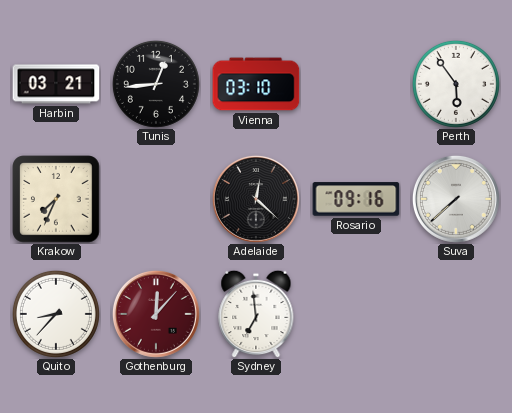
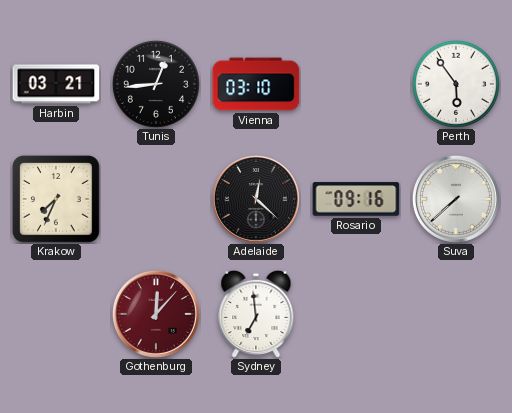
Quito: 8:37 -> none (56, 314)
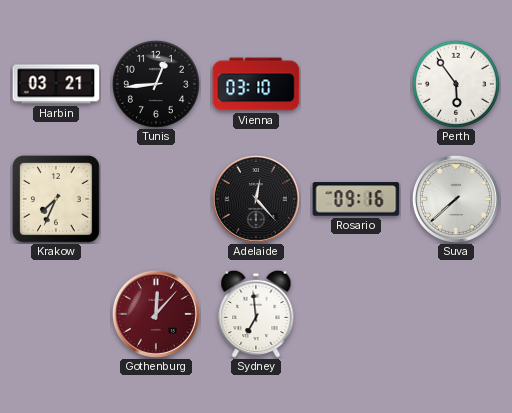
Adelaide: 12:22 -> 12:23 (256, 199)
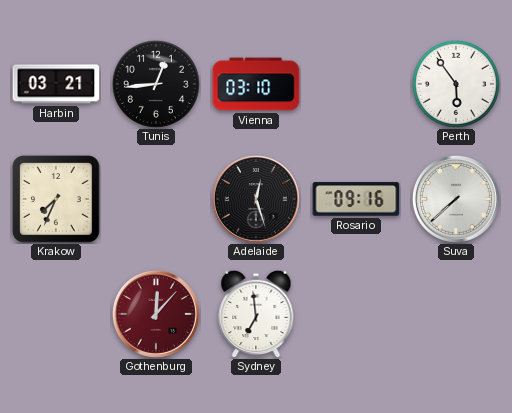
Adelaide: 12:23 -> 12:27 (256, 199)
